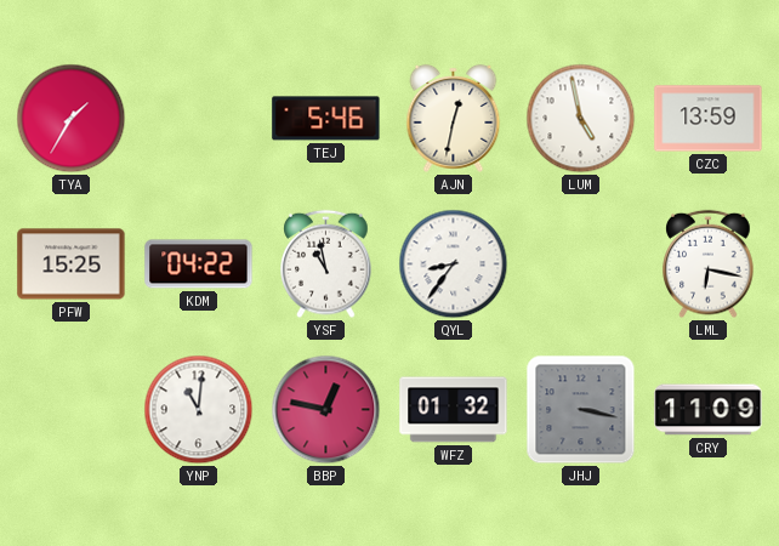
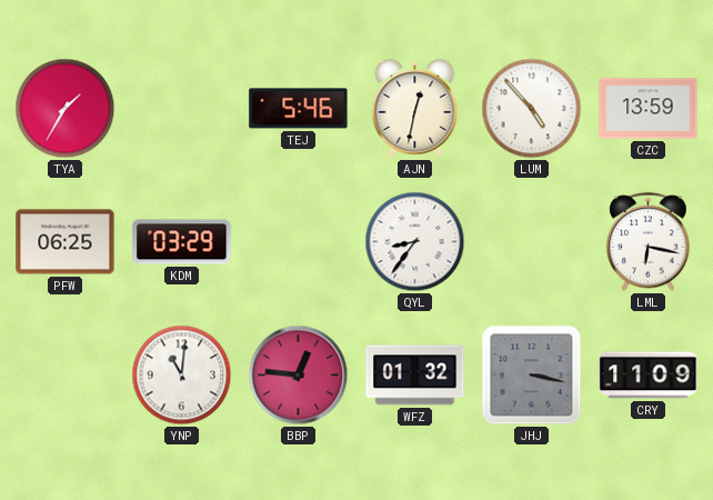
LUM: 4:58 -> 4:53 (532, 109)
PFW: 15:25 -> 06:25 (66, 242)
KDM: 04:22 -> 03:29 (182, 242)
YSF: 10:58 -> none (326, 265)
BBP: 12:47 -> 12:46 (299, 376)
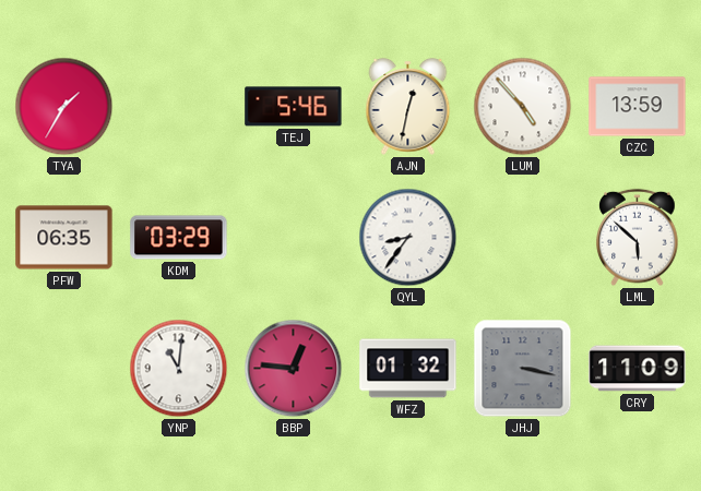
PFW: 06:25 -> 06:35 (64, 238)
LML: 6:17 -> 5:52 (638, 238)
